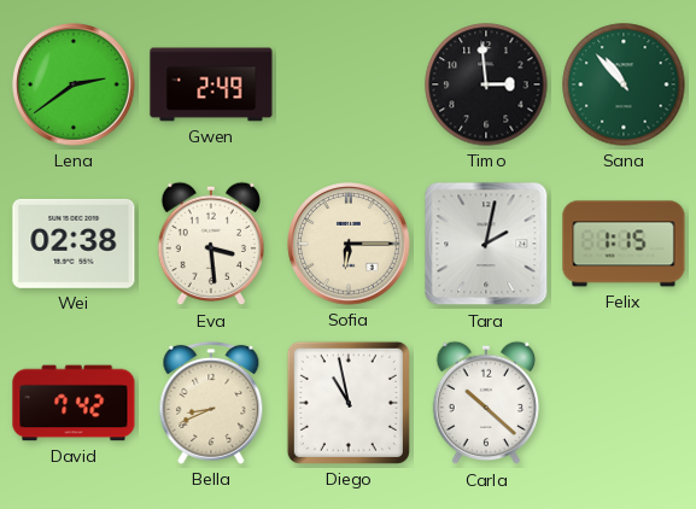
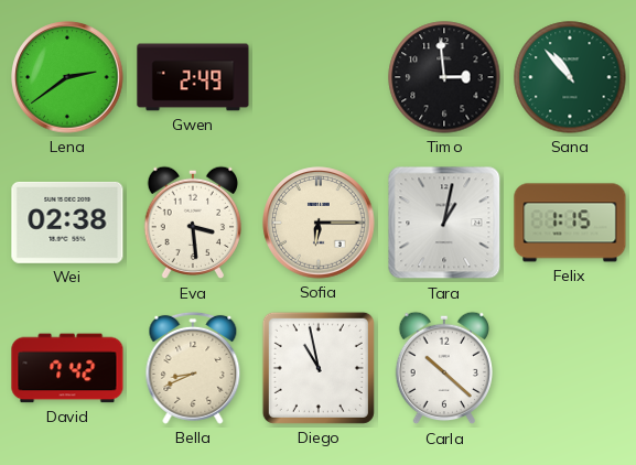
Tara: 2:02 -> 1:02 (444, 223)
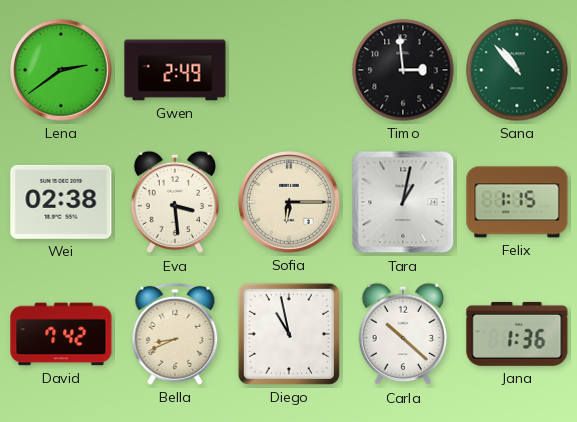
Jana: none -> 1:36 (517, 334)
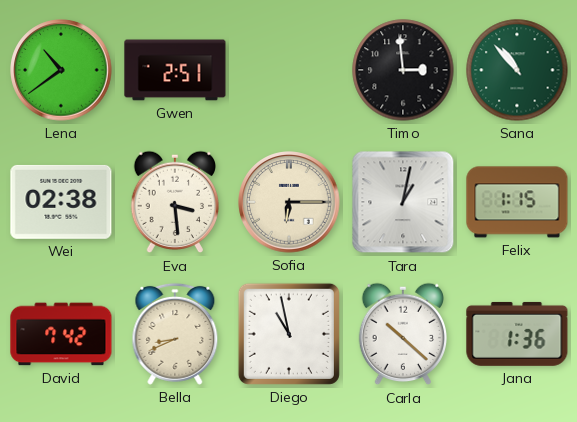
Lena: 2:39 -> 10:39 (61, 70)
Gwen: 2:49 -> 2:51 (175, 70)
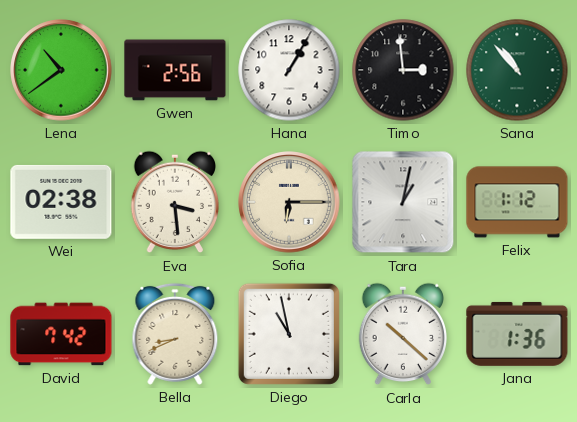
Gwen: 2:51 -> 2:56 (175, 70)
Hana: none -> 1:05 (289, 70)
Felix: 1:15 -> 1:12 (517, 202)
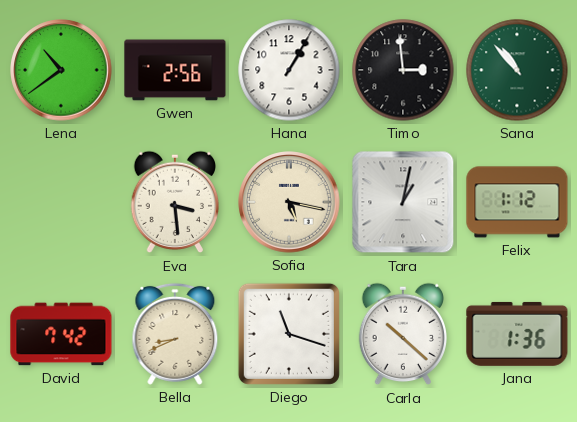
Wei: 02:38 -> none (61, 202)
Sofia: 6:15 -> 5:17 (289, 202)
Diego: 10:58 -> 11:18 (289, 334)
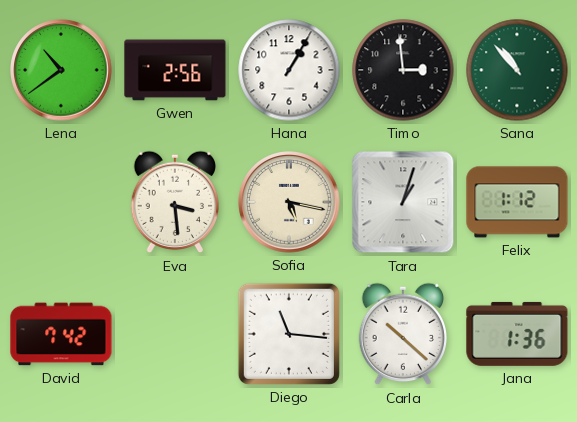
Tara: 1:02 -> 1:03 (403, 202)
Bella: 8:41 -> none (175, 334)
Diego: 11:18 -> 11:16 (289, 334)
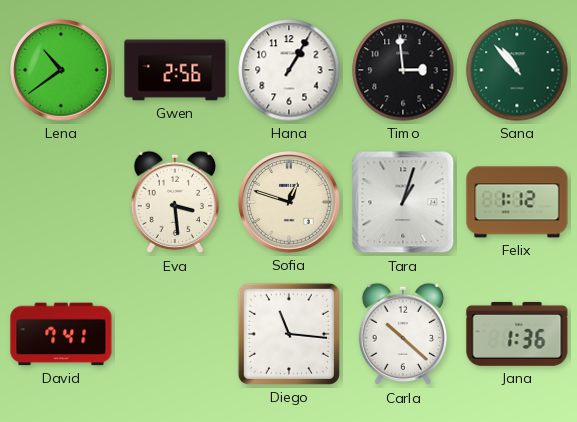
Sofia: 5:17 -> 12:48 (289, 202)
David: 7:42 -> 7:41 (61, 334)
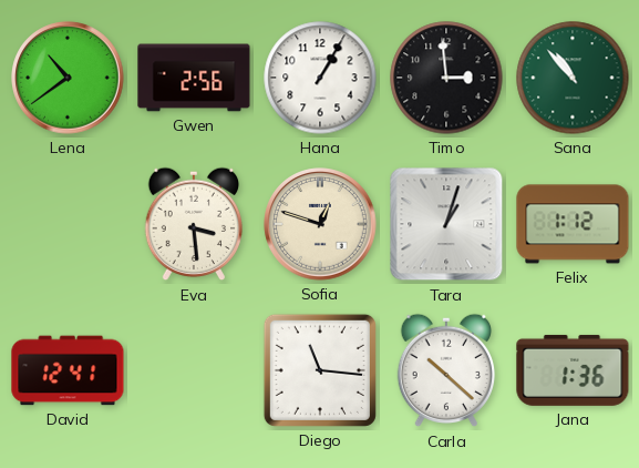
David: 7:41 -> 12:41 (68, 370)
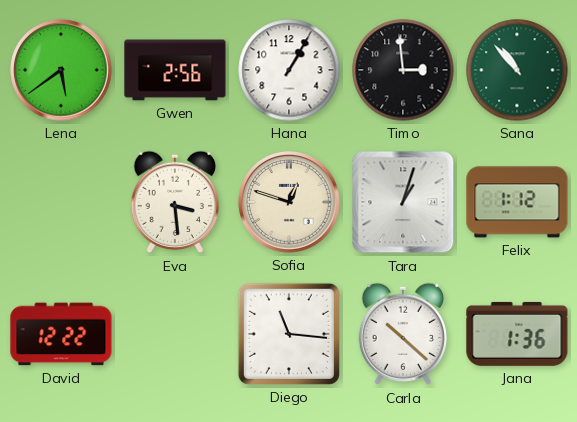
Lena: 10:39 -> 5:39 (61, 70)
David: 12:41 -> 12:22 (61, 334)
